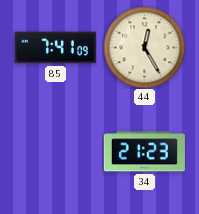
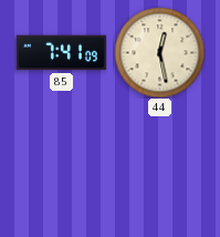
44: 12:25 -> 12:28 (159, 52)
34: 21:23 -> none (144, 152)
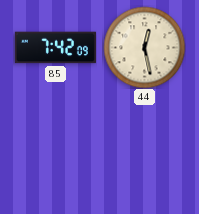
85: 7:41 -> 7:42 (55, 48)
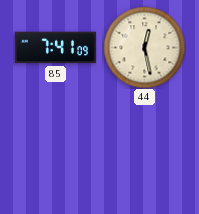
85: 7:42 -> 7:41 (55, 48)
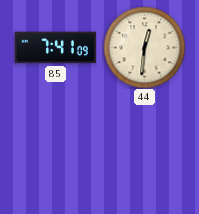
44: 12:28 -> 12:31 (144, 47)
